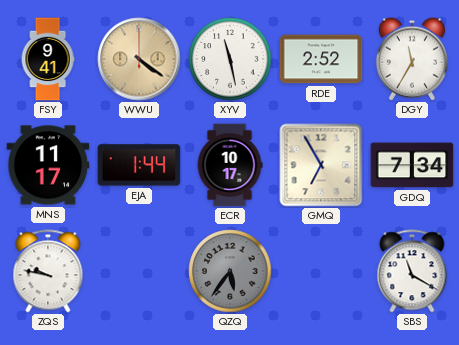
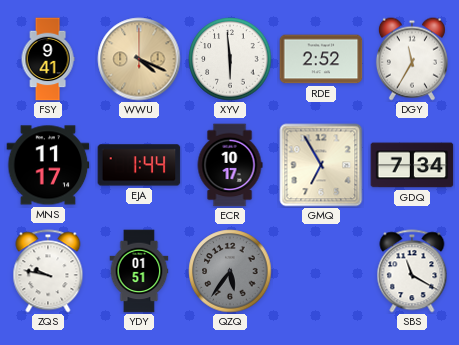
WWU: 4:21 -> 4:19 (139, 59)
XYV: 11:28 -> 5:59 (230, 59)
YDY: none -> 01:51 (139, 271)
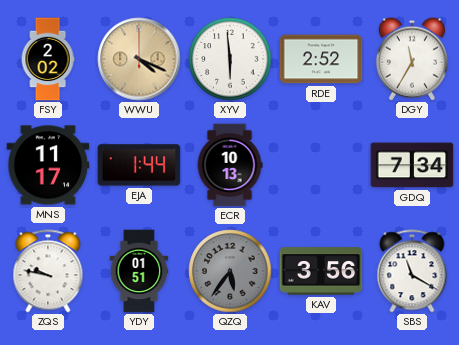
FSY: 9:41 -> 2:02 (48, 59)
ECR: 10:17 -> 10:13 (230, 165)
GMQ: 6:55 -> none (321, 165)
KAV: none -> 3:56 (321, 271)
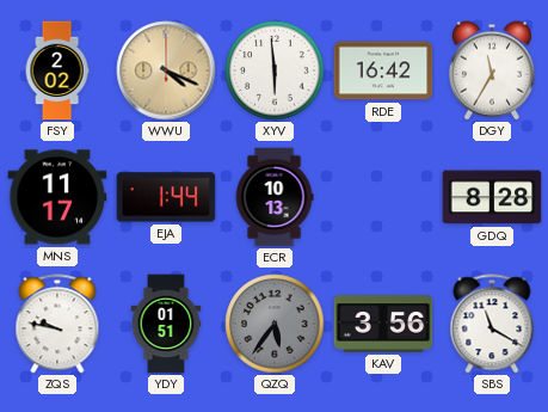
RDE: 2:52 -> 16:42 (383, 70)
GDQ: 7:34 -> 8:28 (492, 197)
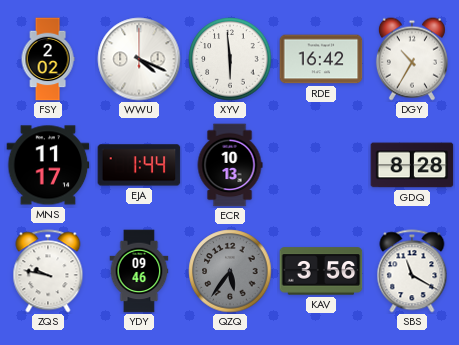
WWU dial: champagne -> white (139, 59)
DGY: 11:35 -> 10:35 (412, 59)
YDY: 01:51 -> 09:46 (139, 271)
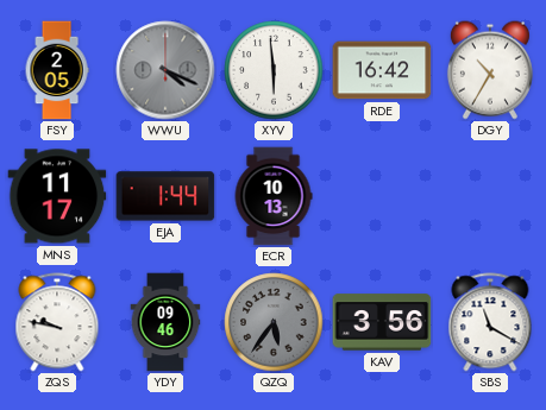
FSY: 2:02 -> 2:05 (57, 70)
WWU dial: white -> grey (165, 70)
GDQ: 8:28 -> none (412, 165)
